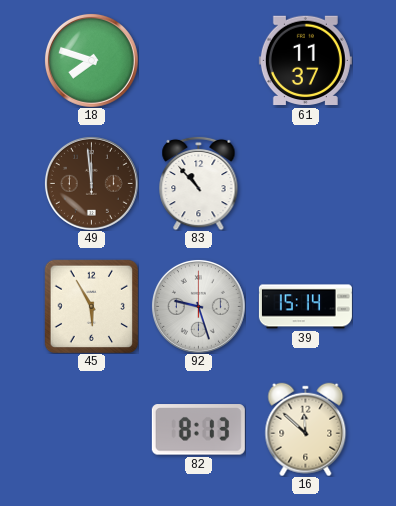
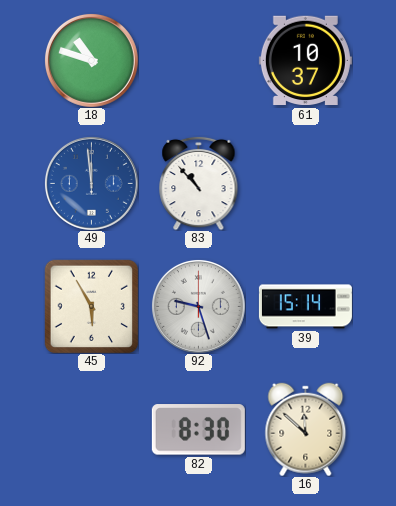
18: 7:48 -> 10:48 (91, 60)
61: 11:37 -> 10:37 (305, 61)
49 dial: brown -> blue (91, 183)
82: 8:13 -> 8:30 (198, 430)
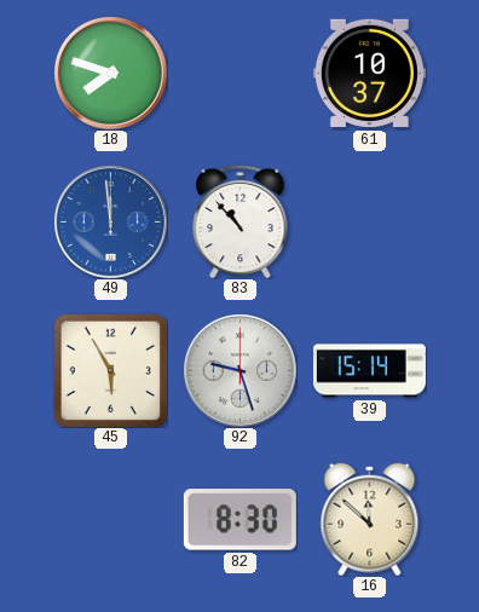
18: 10:48 -> 7:48 (110, 73)
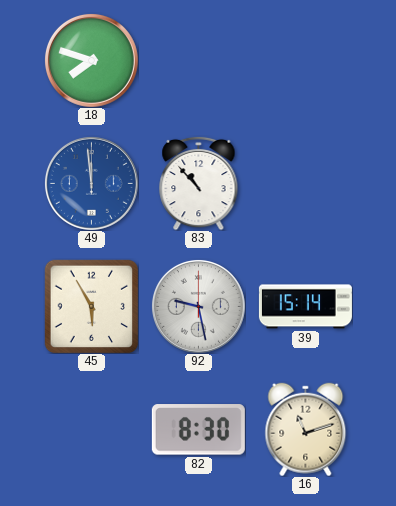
61: 10:37 -> none (369, 74)
92: 9:27 -> 9:28 (198, 306)
16: 11:52 -> 11:12 (306, 429)
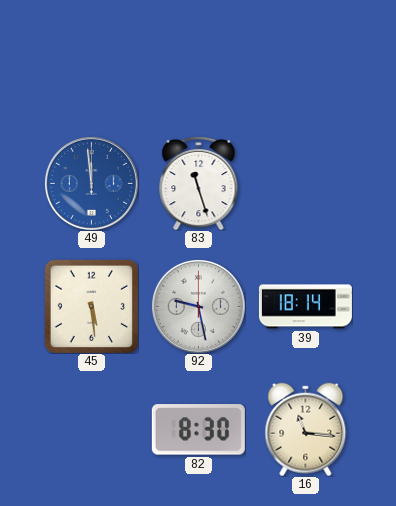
18: 7:48 -> none (91, 60)
83: 10:53 -> 11:27 (199, 183)
45: 5:55 -> 5:29 (91, 306)
39: 15:14 -> 18:14 (305, 307)
16: 11:12 -> 11:16 (306, 429)
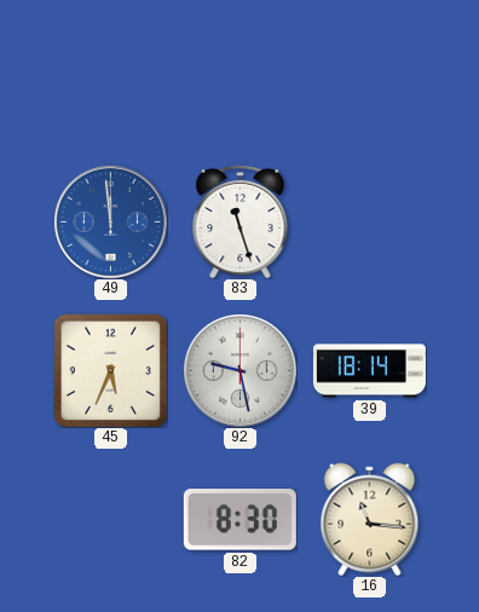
45: 5:29 -> 5:34 (110, 370)
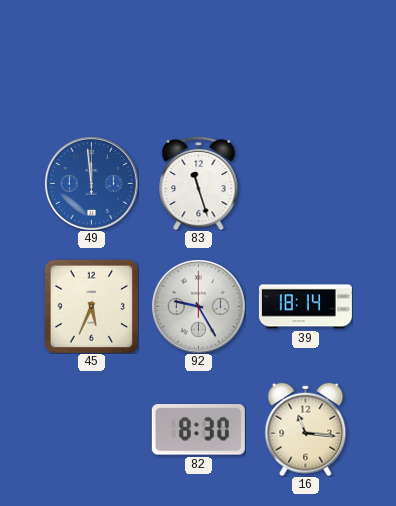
92: 9:28 -> 9:25 (198, 306)
